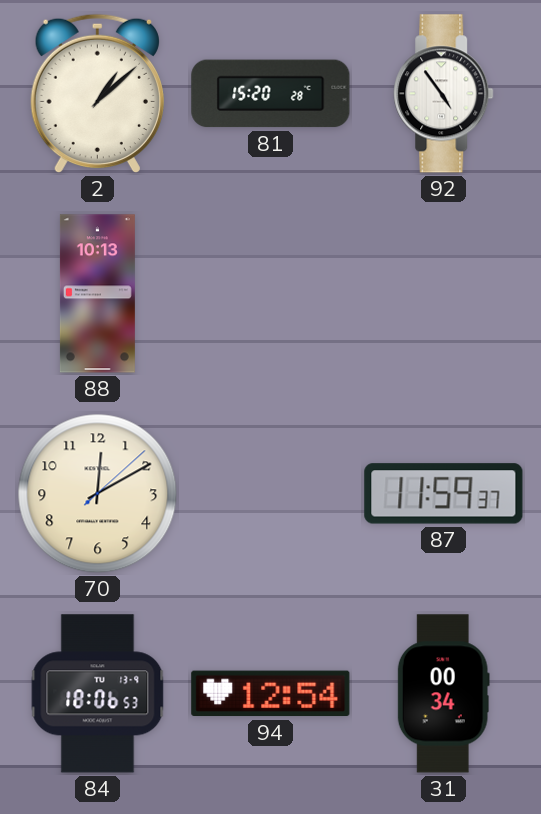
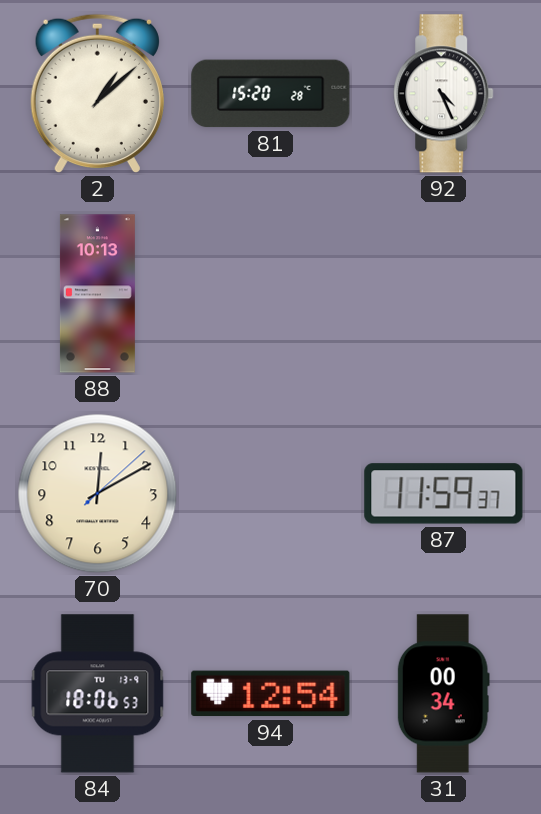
92: 4:54 -> 4:26 (444, 94)
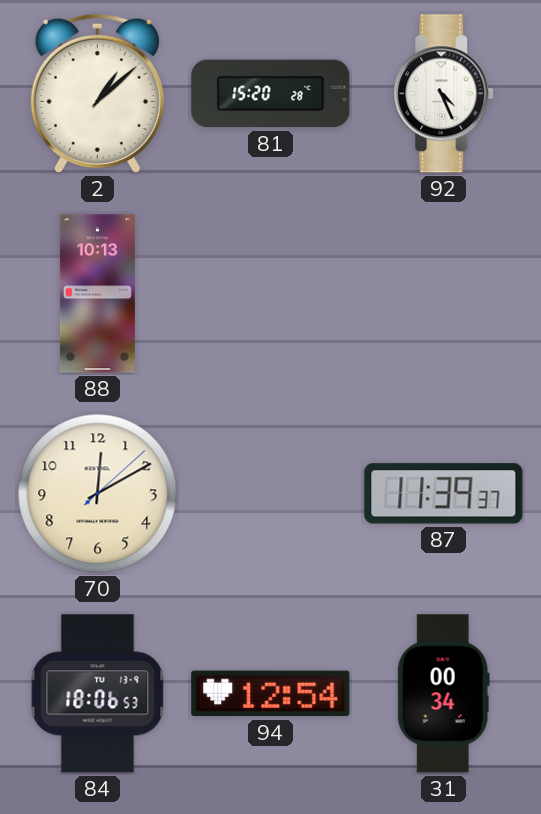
87: 11:59 -> 11:39 (444, 494)
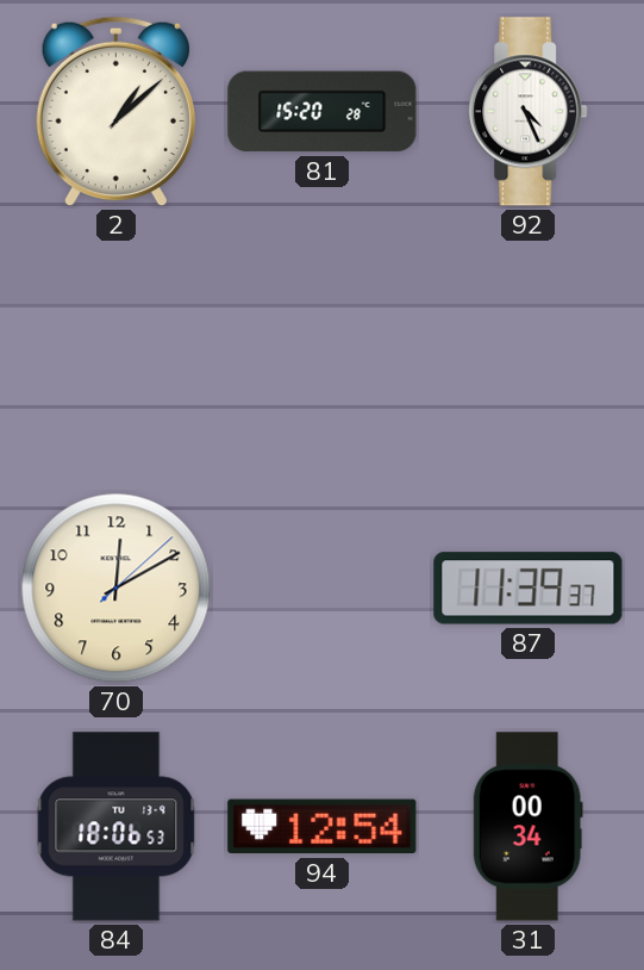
88: 10:13 -> none (97, 294)
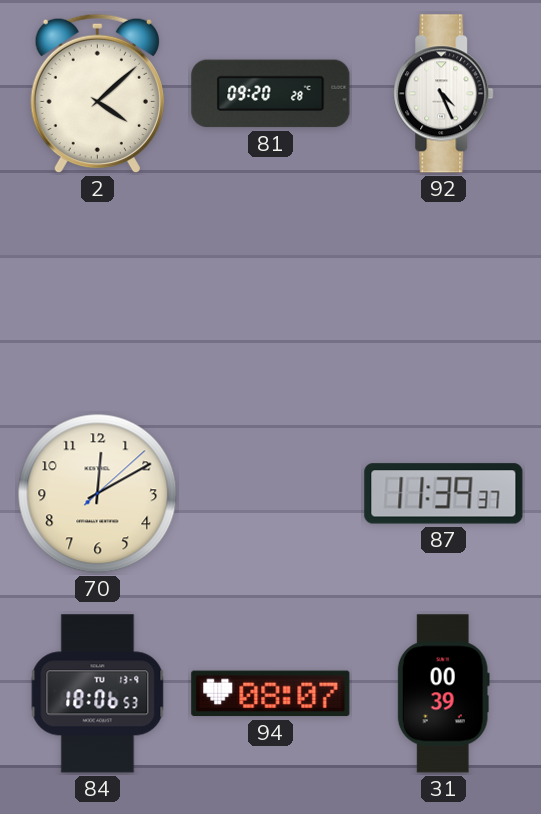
2: 1:08 -> 4:08 (97, 94)
81: 15:20 -> 09:20 (271, 94)
94: 12:54 -> 08:07 (271, 694)
31: 00:34 -> 00:39 (443, 694)
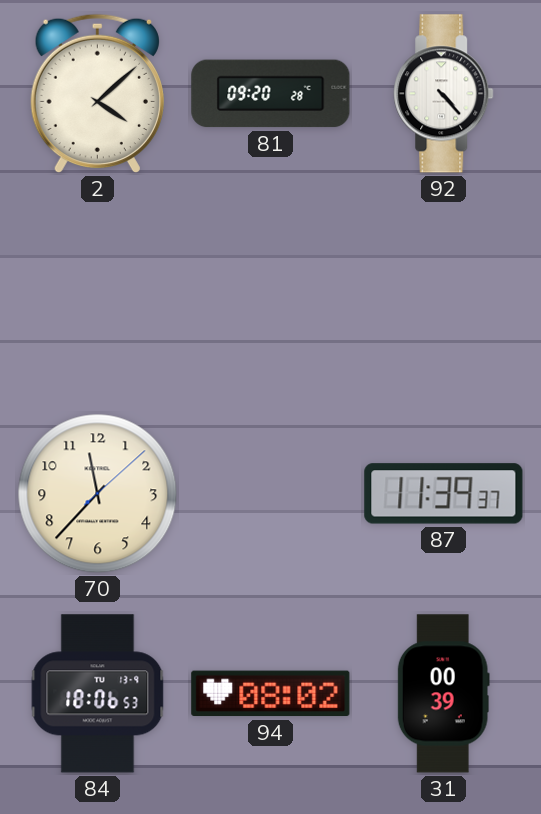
92: 4:26 -> 4:23 (444, 94)
70: 12:10 -> 11:37 (98, 494)
94: 08:07 -> 08:02 (271, 694)
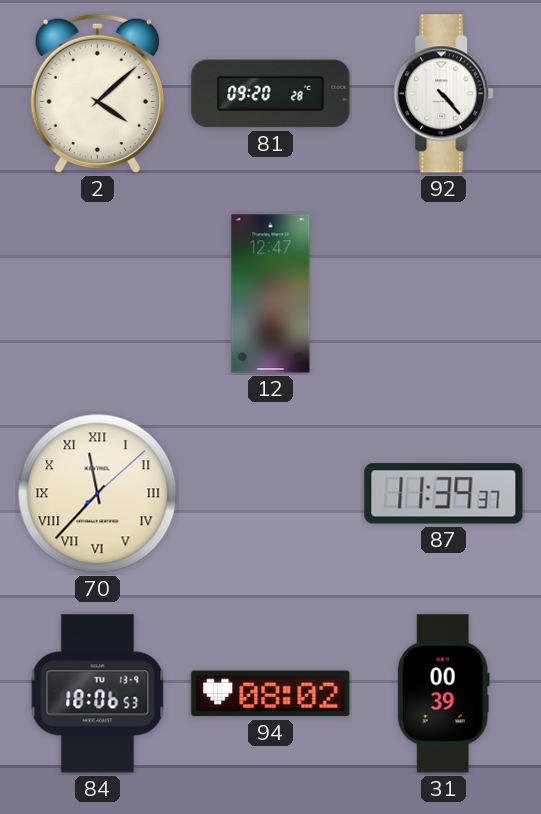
12: none -> 12:47 (271, 294)
70 numerals: Arabic -> Roman (98, 494)
